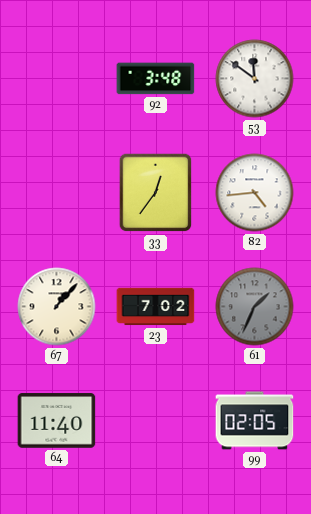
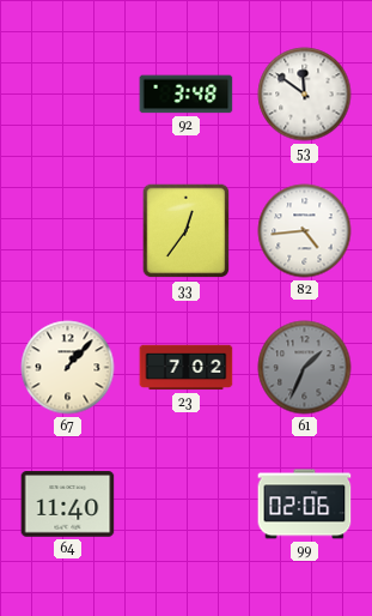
99: 02:05 -> 02:06 (305, 505)
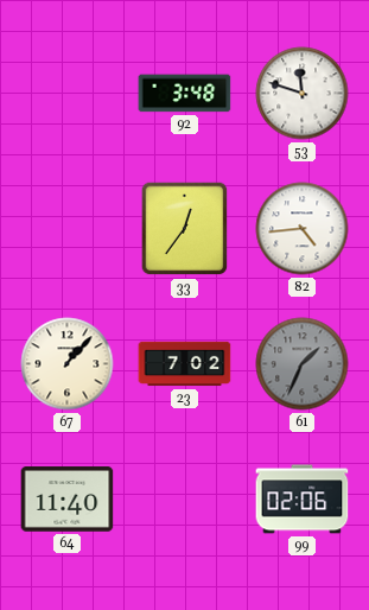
53: 11:51 -> 11:48 (303, 94)
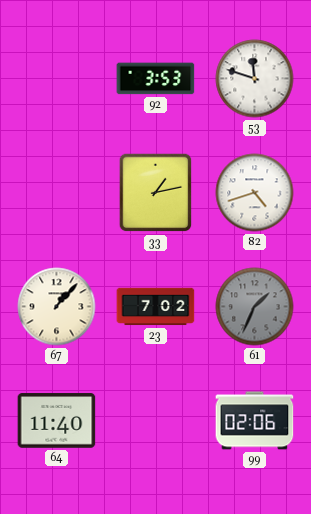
92: 3:48 -> 3:53 (156, 79)
33: 12:36 -> 1:13 (156, 193)
82: 4:44 -> 4:42 (255, 193)
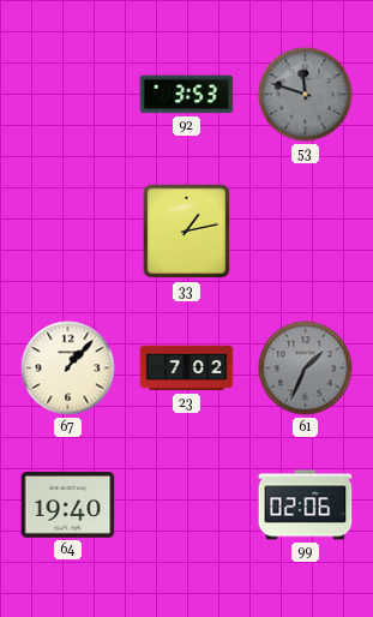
53 dial: white -> grey (306, 95)
82: 4:42 -> none (255, 193)
64: 11:40 -> 19:40 (68, 505)
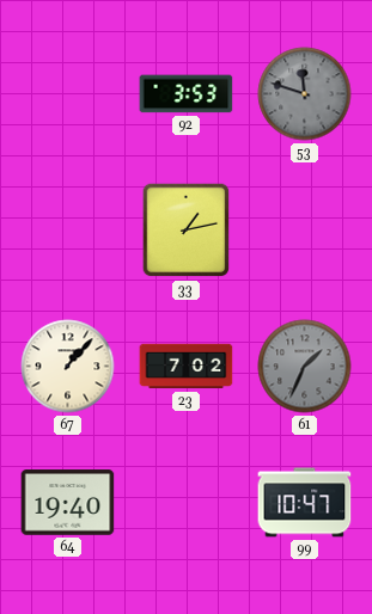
99: 02:06 -> 10:47 (305, 503)
